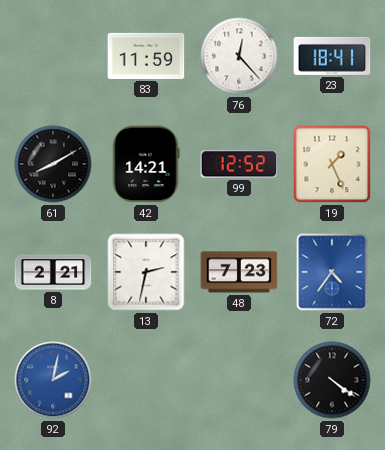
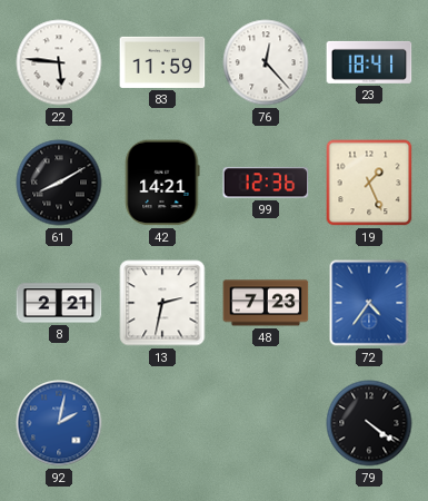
22: none -> 5:46 (59, 62)
99: 12:52 -> 12:36 (266, 183)
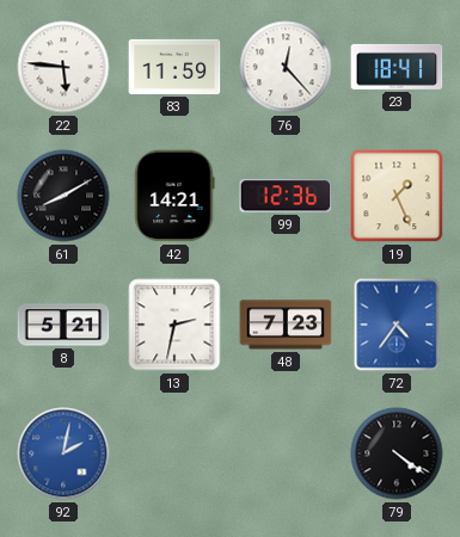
8: 2:21 -> 5:21 (63, 325)
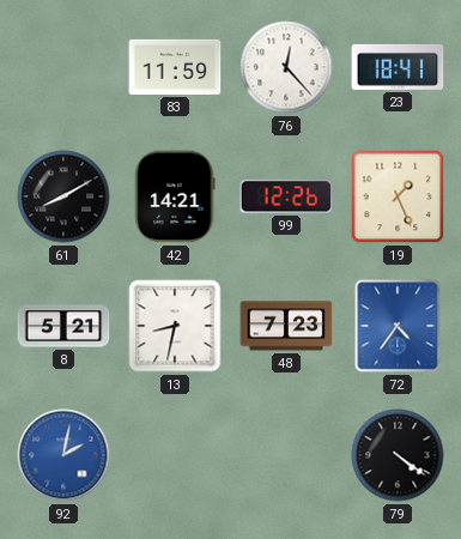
22: 5:46 -> none (63, 67)
99: 12:36 -> 12:26 (286, 196)
13: 2:32 -> 8:32 (175, 326)
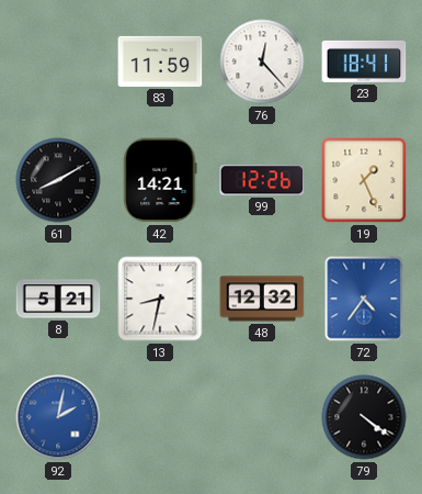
48: 7:23 -> 12:32 (262, 299)
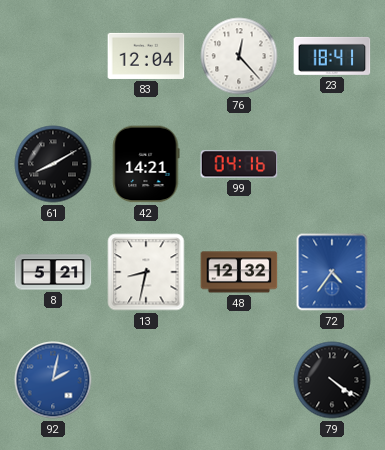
83: 11:59 -> 12:04 (146, 56)
99: 12:26 -> 04:16 (239, 164)
19: 1:26 -> none (364, 180)
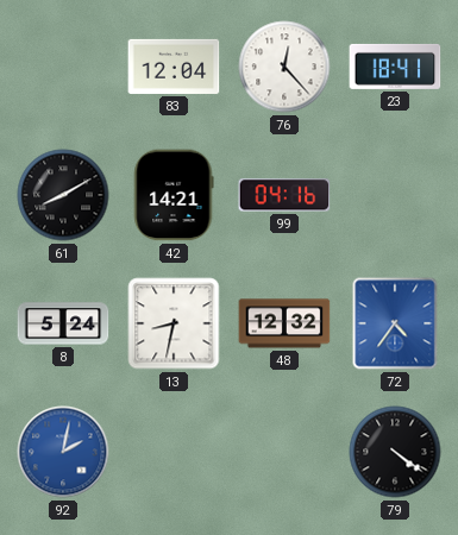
8: 5:21 -> 5:24 (63, 323)
